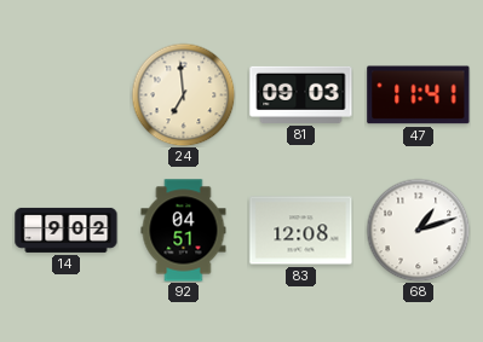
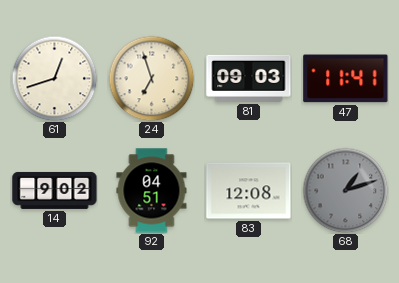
61: none -> 12:42 (54, 78)
24: 6:59 -> 6:57 (151, 78)
68 dial: white -> grey (345, 190)
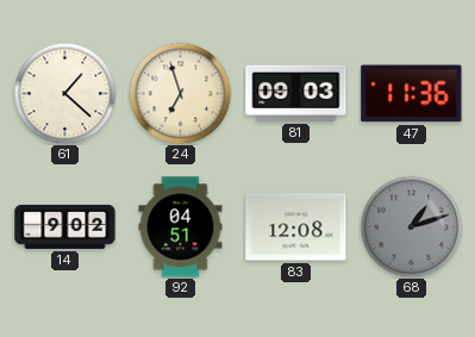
61: 12:42 -> 1:22 (64, 93)
47: 11:41 -> 11:36 (412, 94)
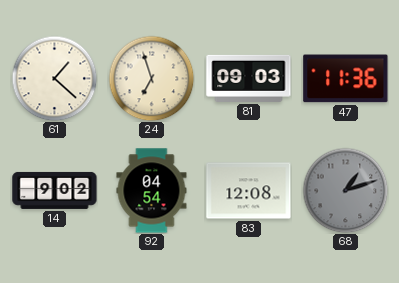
92: 04:51 -> 04:54 (152, 191)
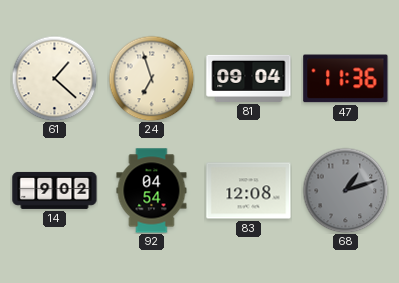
81: 09:03 -> 09:04 (249, 78)
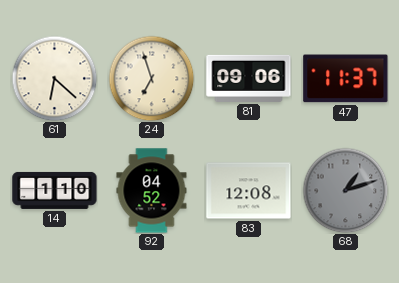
61: 1:22 -> 6:22 (54, 78)
81: 09:04 -> 09:06 (249, 78)
47: 11:36 -> 11:37 (346, 79)
14: 9:02 -> 1:10 (55, 190)
92: 04:54 -> 04:52 (152, 191)
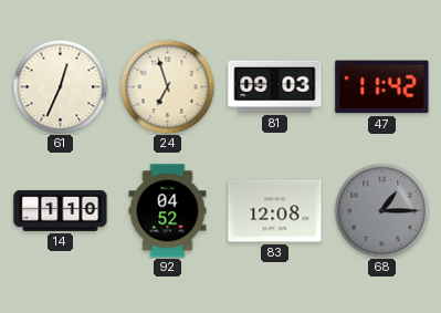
61: 6:22 -> 12:34 (60, 86)
81: 09:06 -> 09:03 (275, 86)
47: 11:37 -> 11:42 (382, 87)
68: 1:12 -> 1:15 (381, 210)
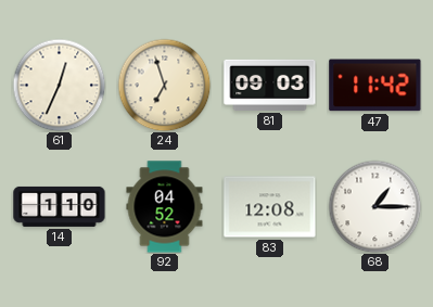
68 dial: grey -> white (374, 206)
